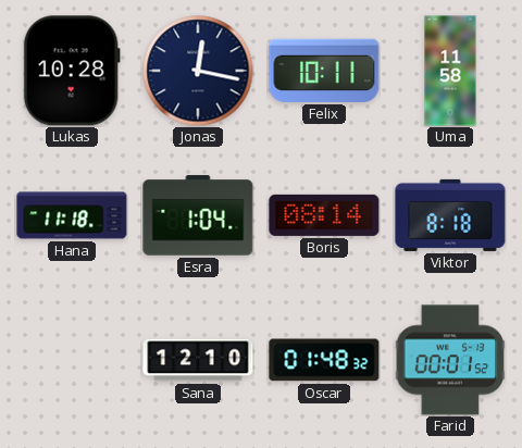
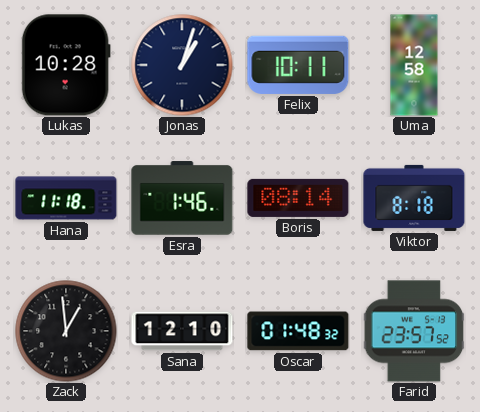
Jonas: 12:17 -> 1:03 (182, 65)
Uma: 11:58 -> 12:58 (414, 65)
Esra: 1:04 -> 1:46 (182, 198)
Zack: none -> 12:59 (66, 331)
Farid: 00:01 -> 23:57 (414, 331)
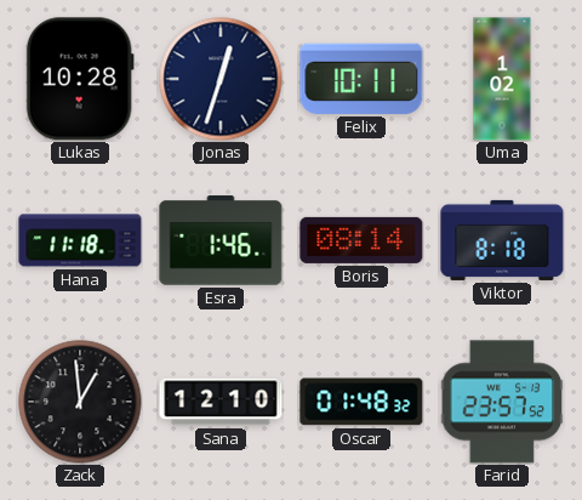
Jonas: 1:03 -> 12:33 (221, 79)
Uma: 12:58 -> 1:02 (502, 79)
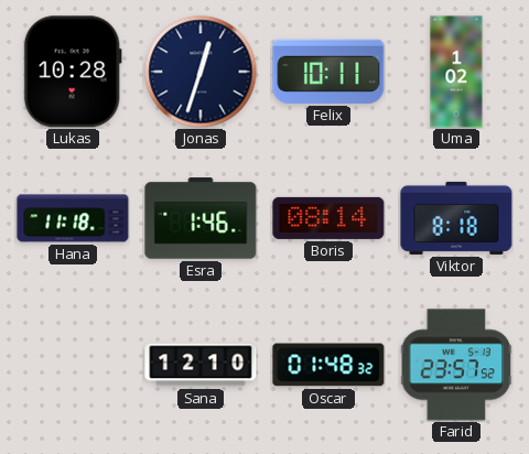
Zack: 12:59 -> none (80, 402)
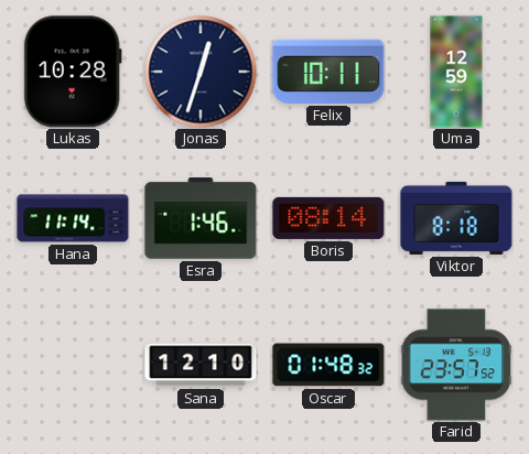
Uma: 1:02 -> 12:59 (456, 72)
Hana: 11:18 -> 11:14 (73, 218)
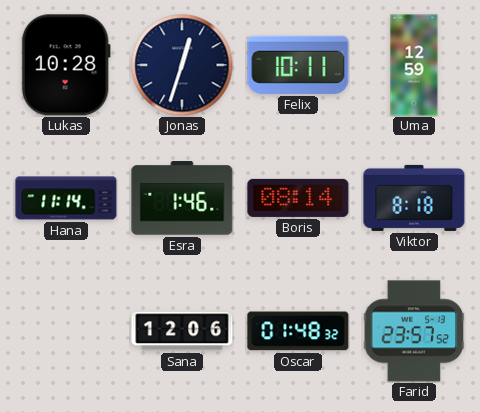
Sana: 12:10 -> 12:06 (182, 331)
